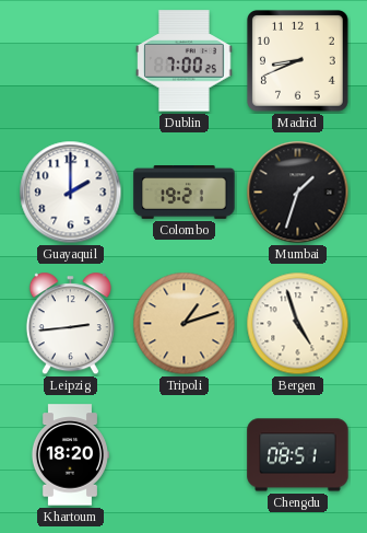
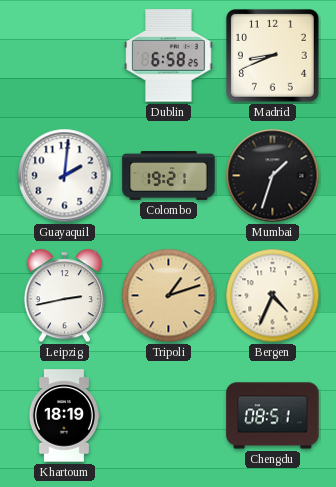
Dublin: 7:00 -> 6:58 (169, 56)
Guayaquil: 2:00 -> 2:01 (65, 176)
Leipzig: 2:44 -> 2:43 (64, 296)
Bergen: 4:57 -> 4:34 (273, 296)
Khartoum: 18:20 -> 18:19 (63, 416)
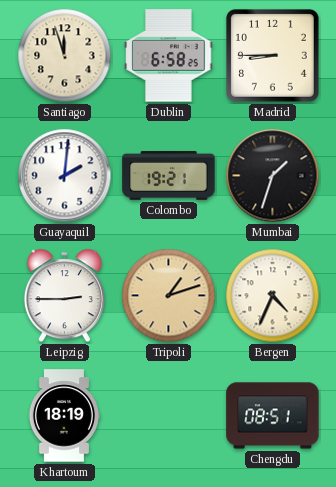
Santiago: none -> 11:57 (65, 56)
Madrid: 8:41 -> 8:45 (273, 56)
Leipzig: 2:43 -> 2:45 (64, 296)
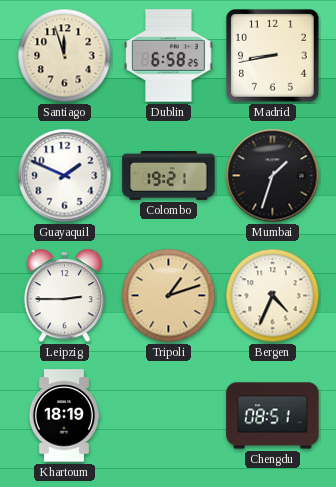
Madrid: 8:45 -> 8:43 (273, 56)
Guayaquil: 2:01 -> 1:49 (65, 176)
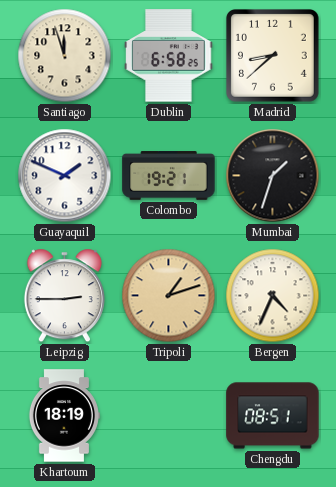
Madrid: 8:43 -> 8:38 (273, 56)
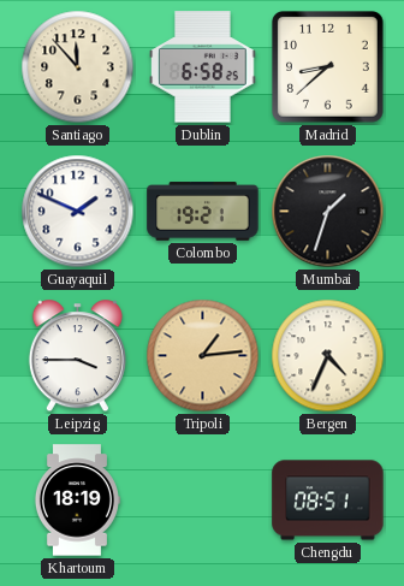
Santiago: 11:57 -> 11:53 (78, 67)
Leipzig: 2:45 -> 3:45 (77, 356)
Tripoli: 1:12 -> 1:14 (203, 356)
